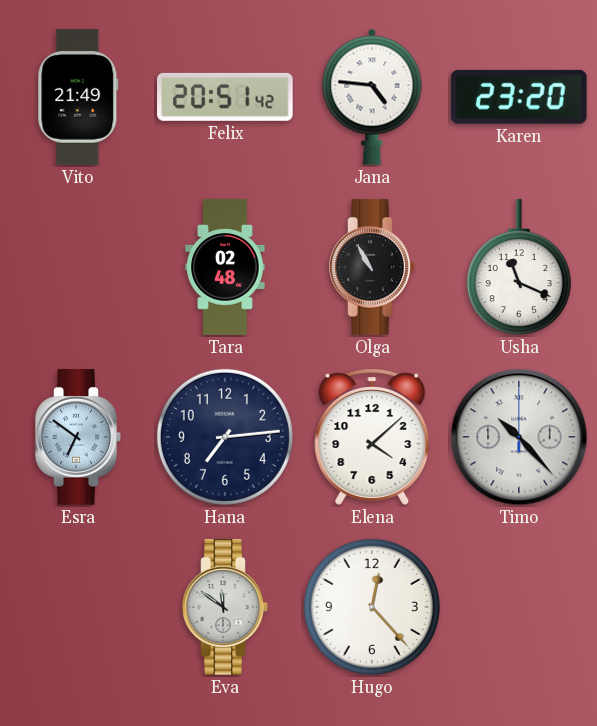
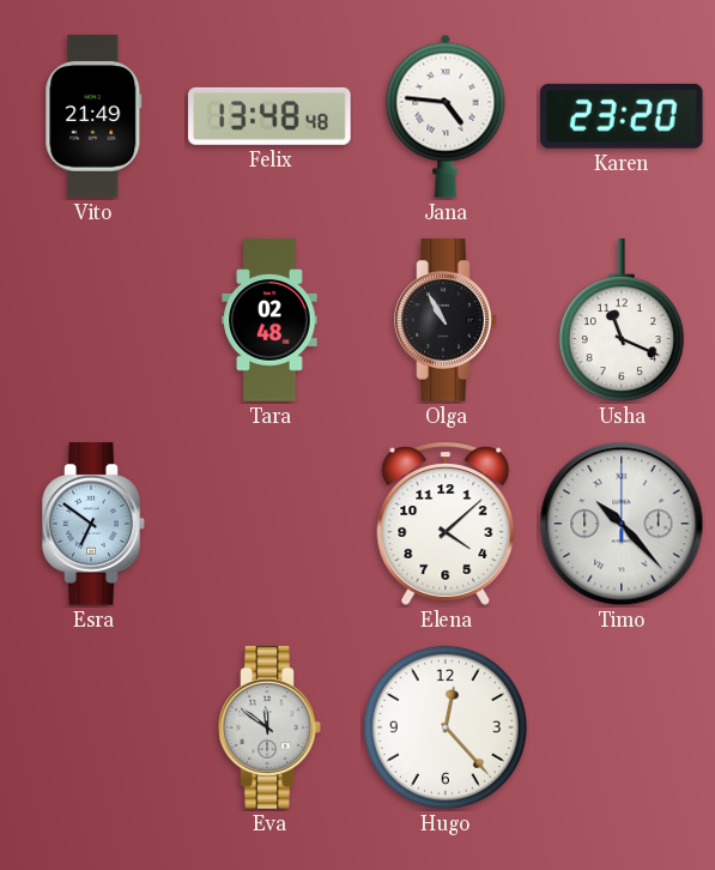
Felix: 20:51 -> 13:48 (269, 116)
Hana: 7:14 -> none (225, 437)
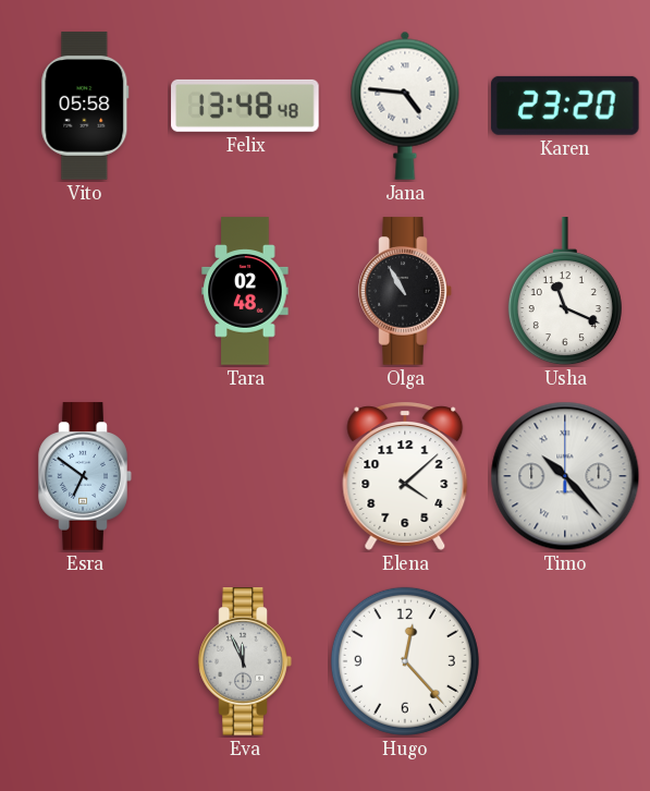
Vito: 21:49 -> 05:58 (85, 106)
Eva: 11:51 -> 11:56 (245, 661)
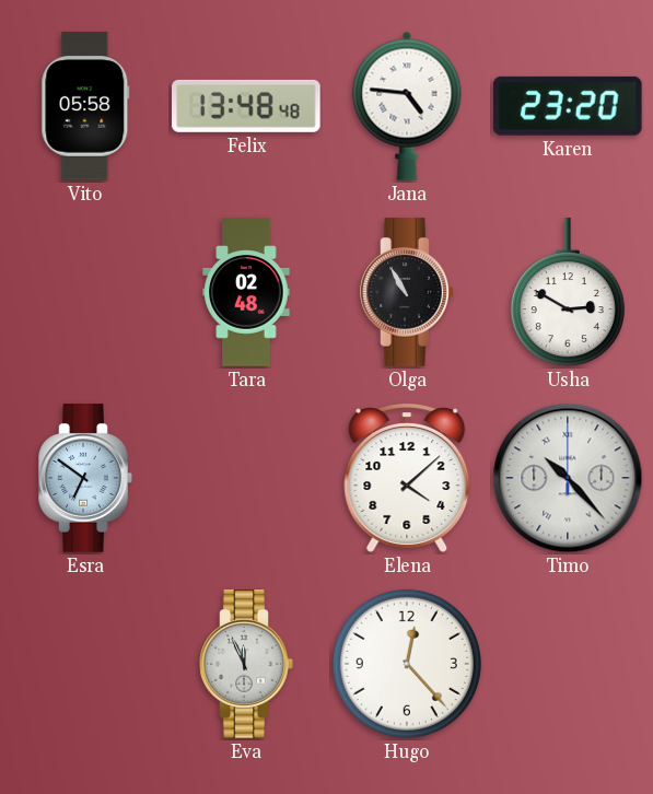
Usha: 11:19 -> 2:50 (568, 293)
